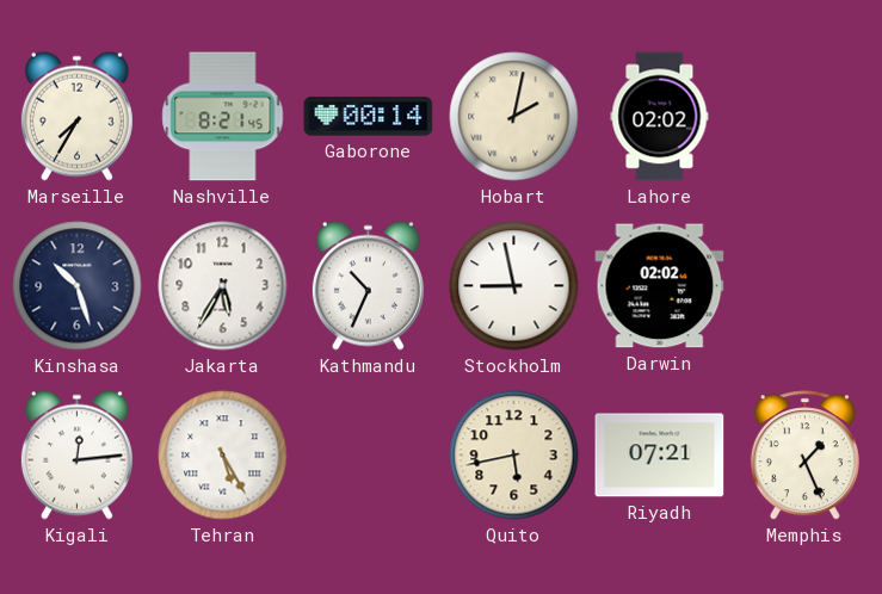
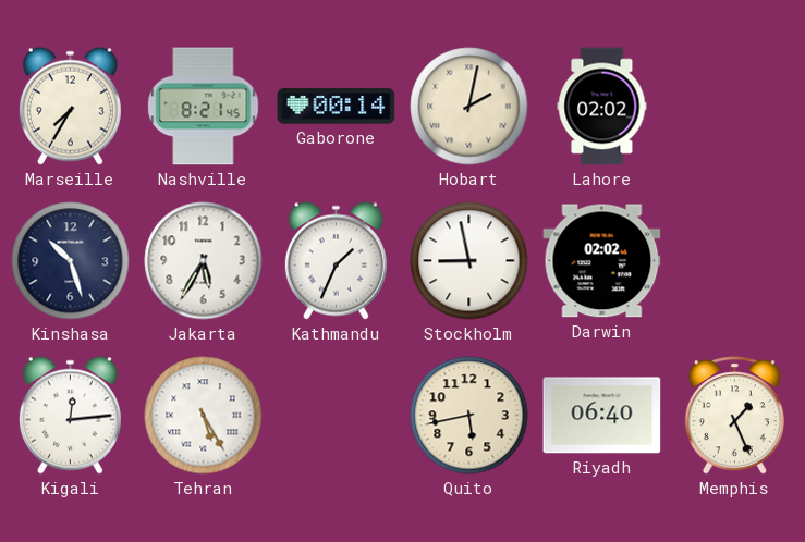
Kathmandu: 10:34 -> 1:34 (336, 260)
Riyadh: 07:21 -> 06:40 (602, 416)
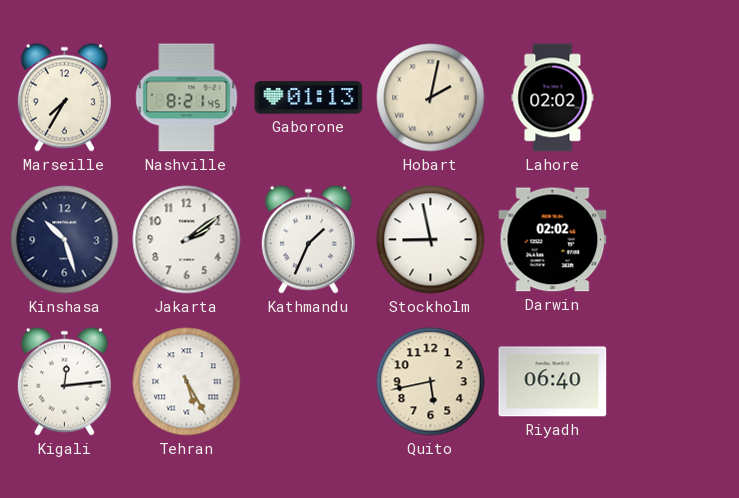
Gaborone: 00:14 -> 01:13 (309, 98)
Jakarta: 5:35 -> 2:09 (187, 240)
Memphis: 1:26 -> none (734, 416)
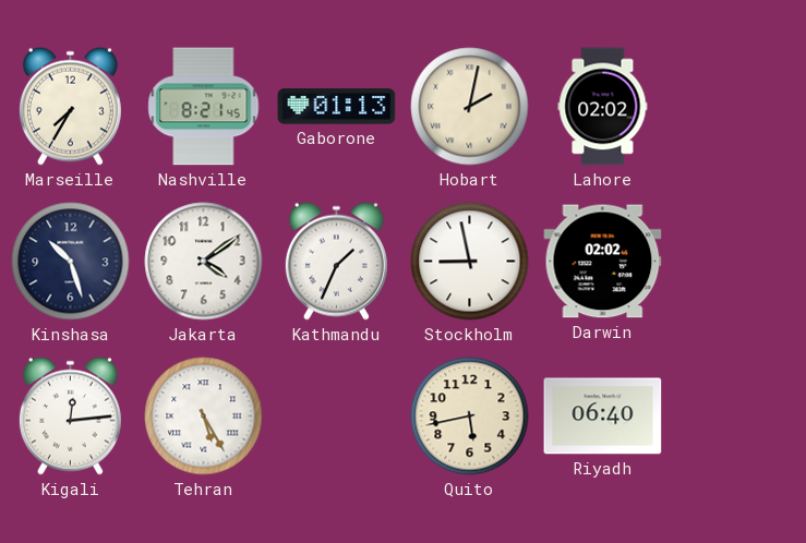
Jakarta: 2:09 -> 4:09 (204, 262)
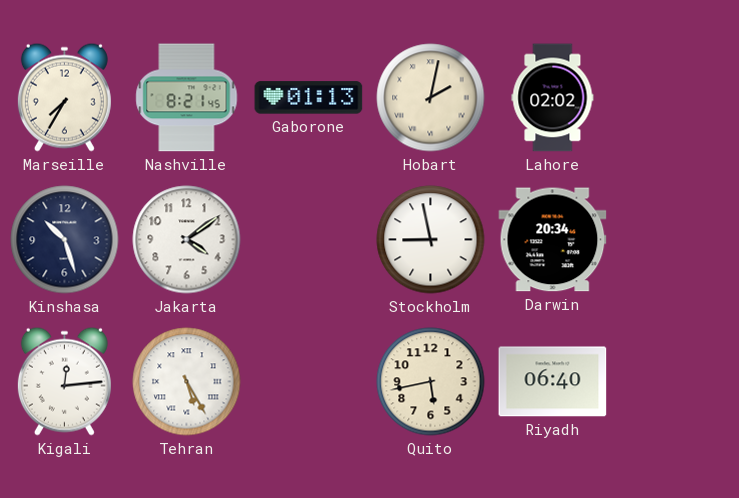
Kathmandu: 1:34 -> none (336, 261)
Darwin: 02:02 -> 20:34 (553, 240)
